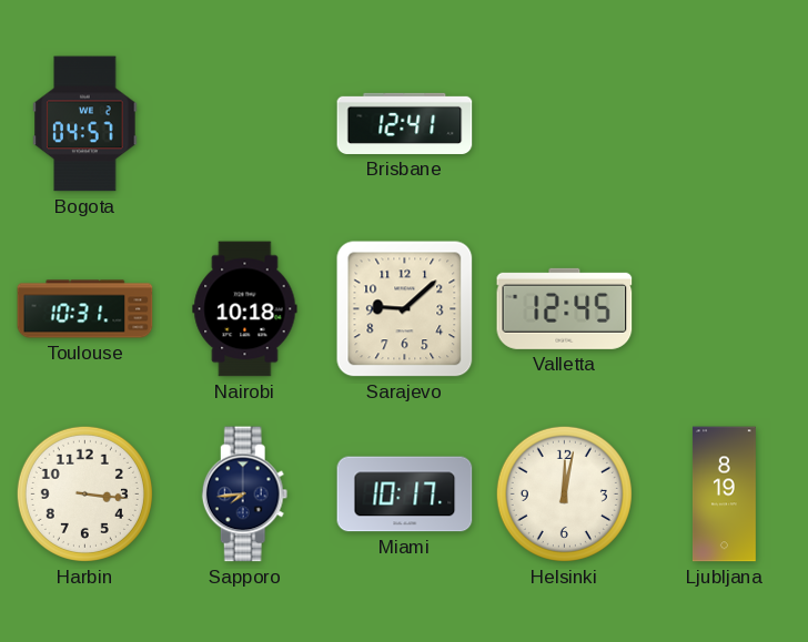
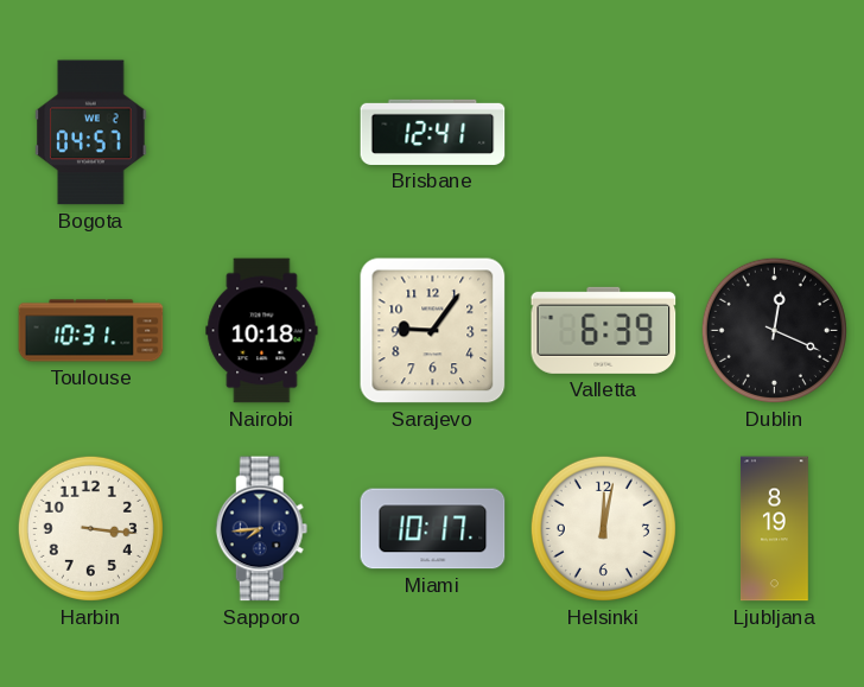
Sarajevo: 9:08 -> 9:06 (433, 331)
Valletta: 12:45 -> 6:39 (604, 330)
Dublin: none -> 12:19 (774, 330)
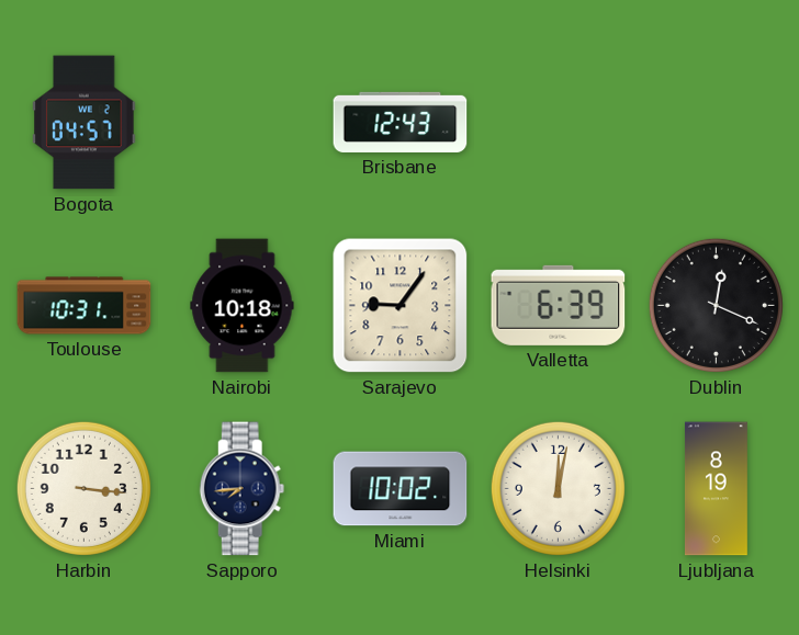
Brisbane: 12:41 -> 12:43 (401, 122)
Miami: 10:17 -> 10:02 (401, 489)
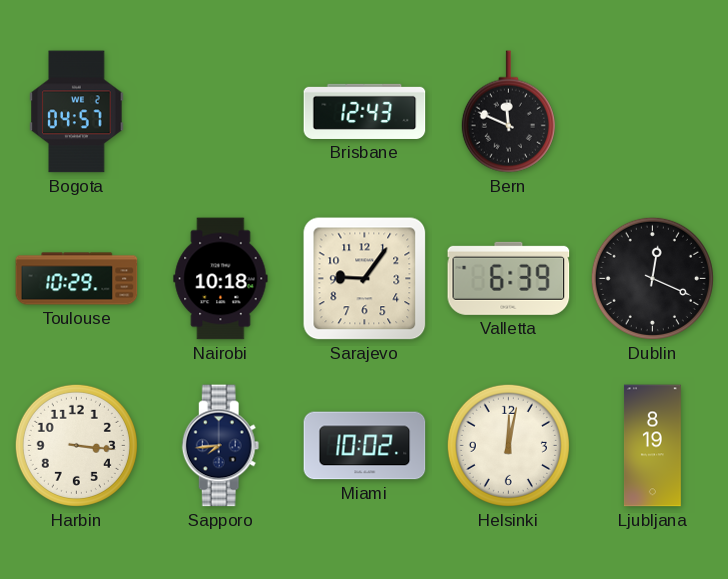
Bern: none -> 11:49 (508, 112)
Toulouse: 10:31 -> 10:29 (77, 279)
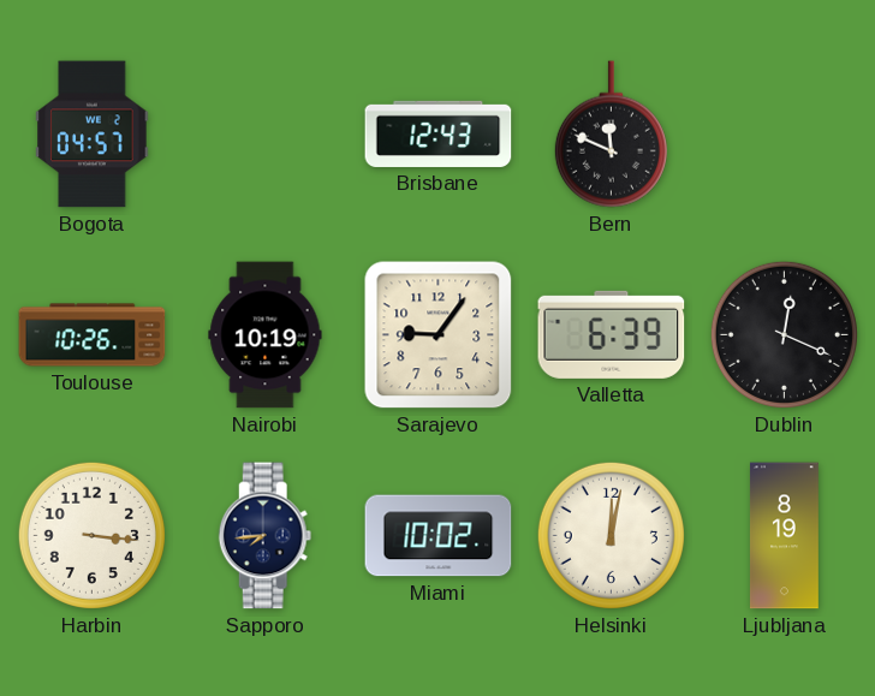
Toulouse: 10:29 -> 10:26 (93, 335)
Nairobi: 10:18 -> 10:19 (266, 335)
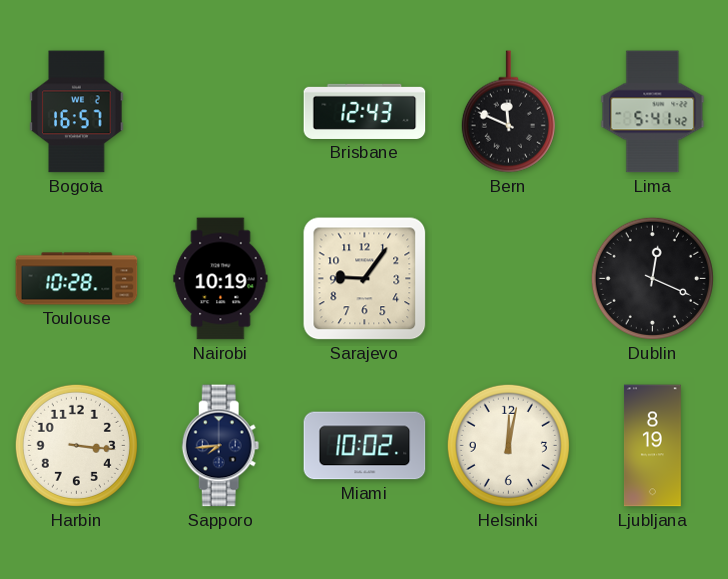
Bogota: 04:57 -> 16:57 (77, 112)
Lima: none -> 5:41 (653, 112)
Toulouse: 10:26 -> 10:28 (77, 279)
Valletta: 6:39 -> none (612, 334)
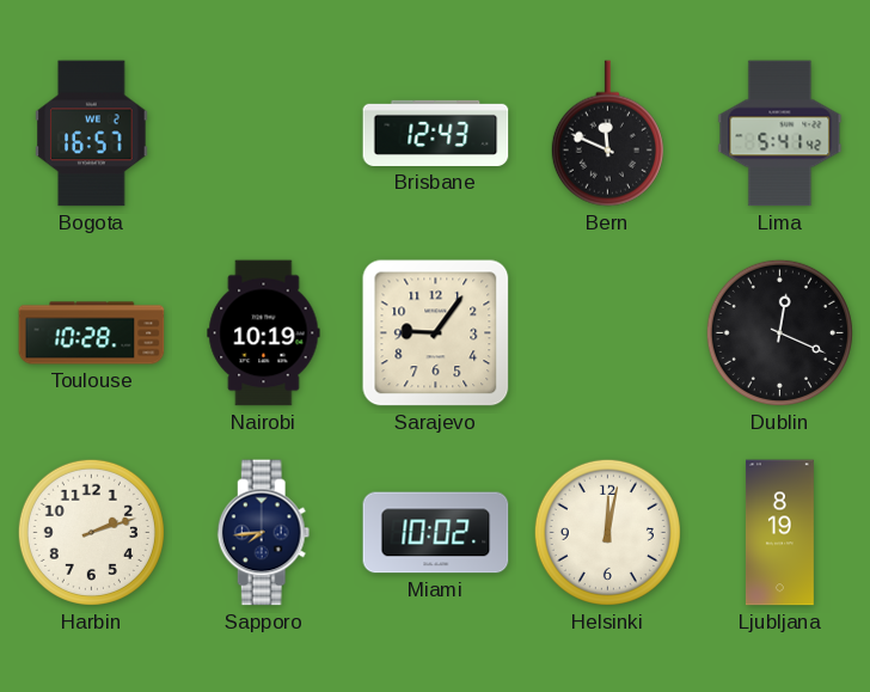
Harbin: 3:16 -> 2:12 (91, 532)
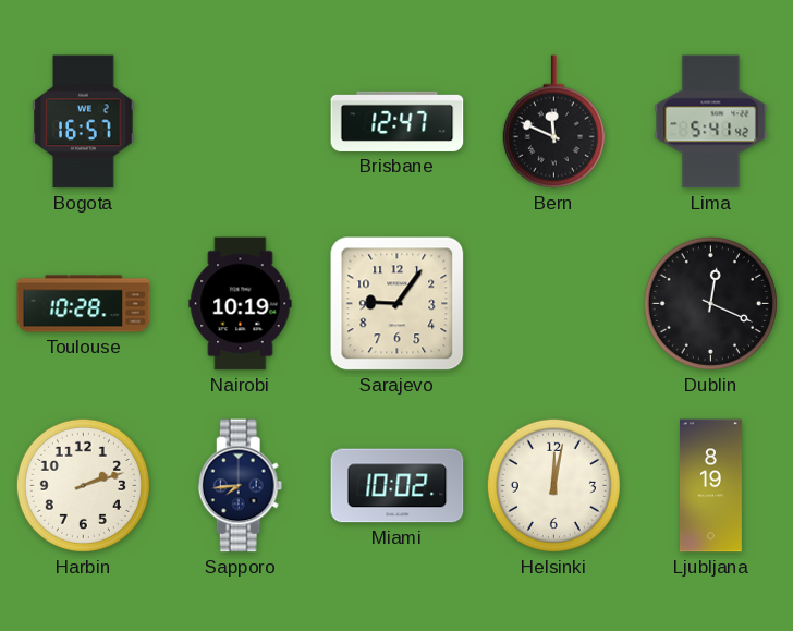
Brisbane: 12:43 -> 12:47 (398, 121)
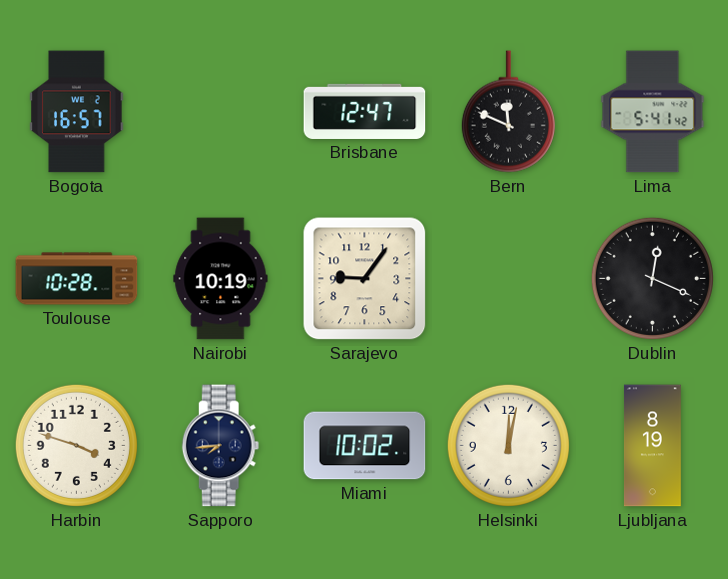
Harbin: 2:12 -> 3:48 (76, 445)
